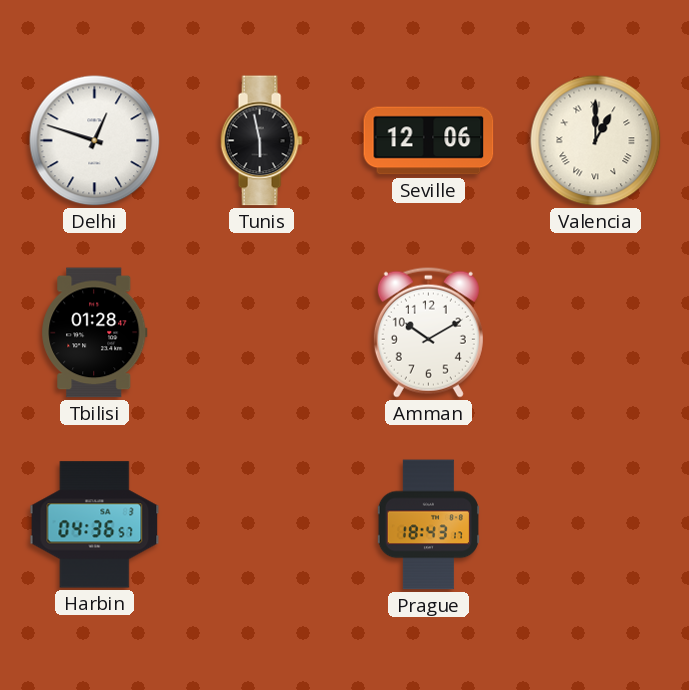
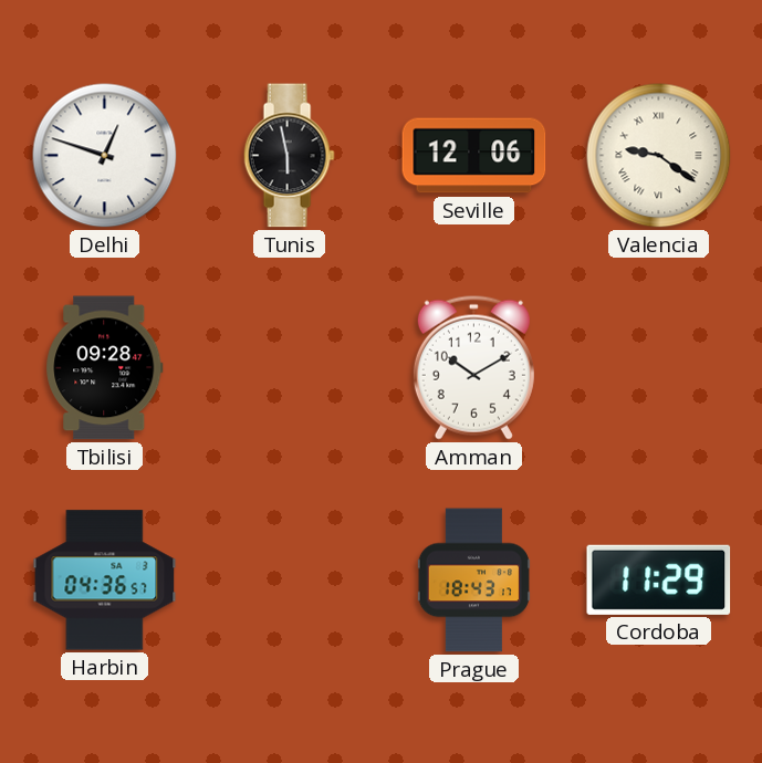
Valencia: 1:00 -> 9:21 (659, 156)
Tbilisi: 01:28 -> 09:28 (105, 368)
Cordoba: none -> 11:29 (659, 579)
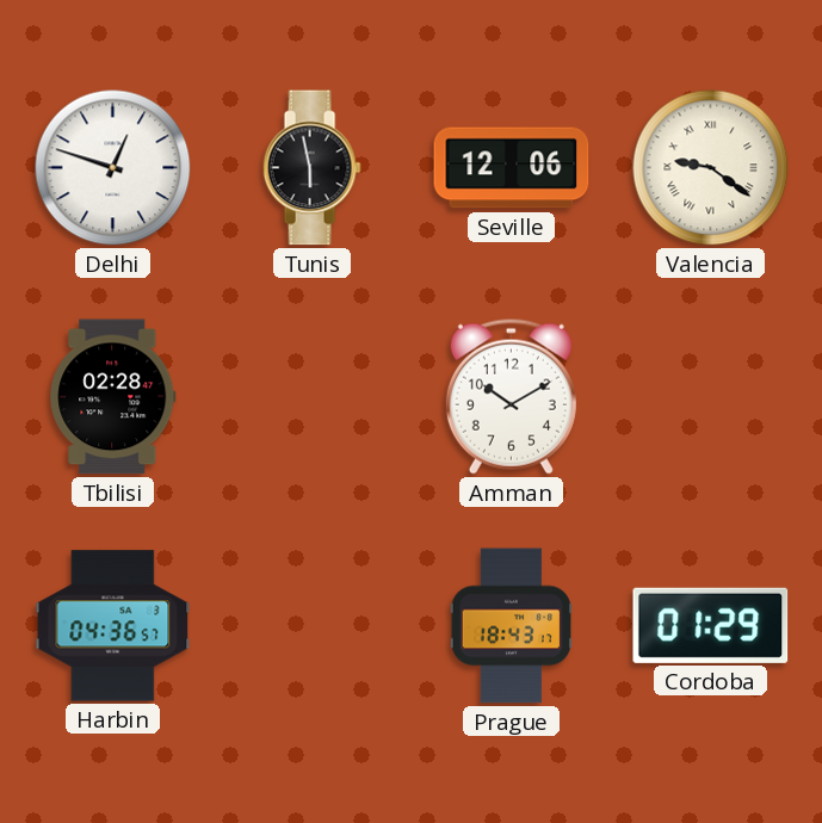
Tbilisi: 09:28 -> 02:28 (113, 397)
Cordoba: 11:29 -> 01:29 (711, 625)
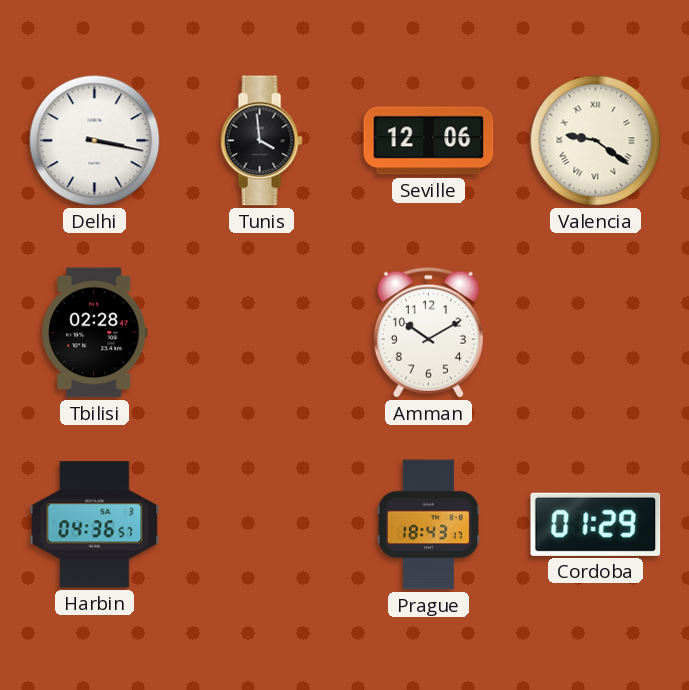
Delhi: 12:48 -> 3:17 (95, 141)
Tunis: 5:58 -> 3:59 (261, 141)
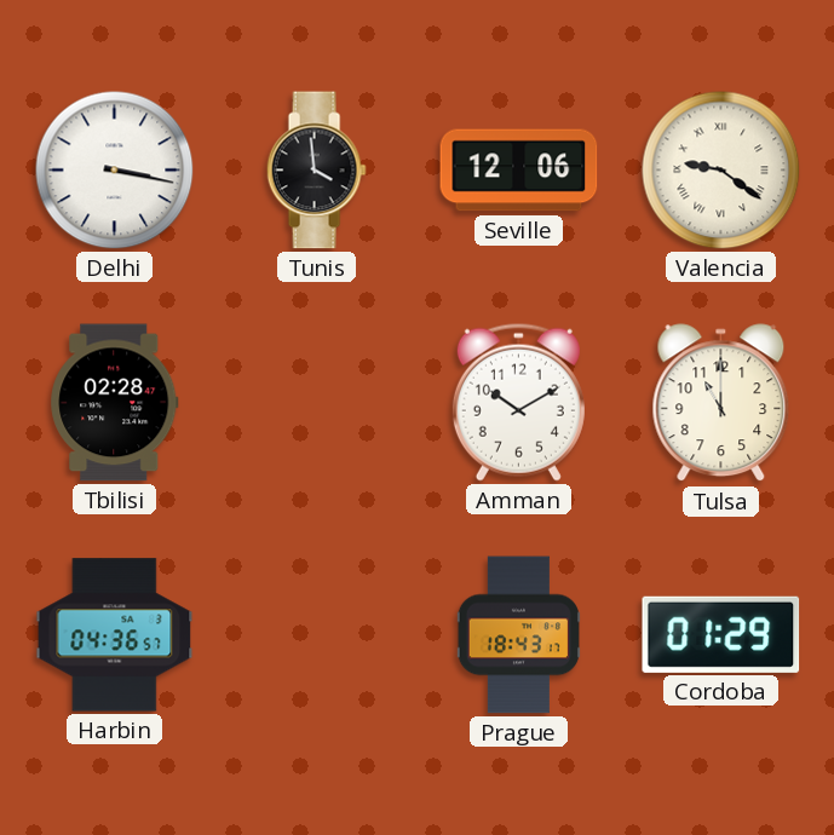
Tulsa: none -> 11:00 (721, 403)
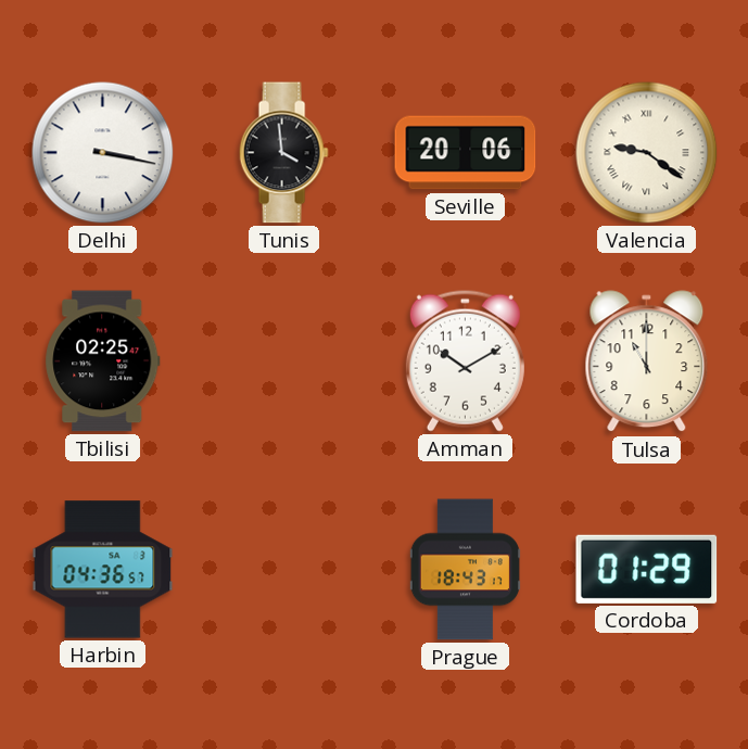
Seville: 12:06 -> 20:06 (466, 153)
Tbilisi: 02:28 -> 02:25 (103, 361)
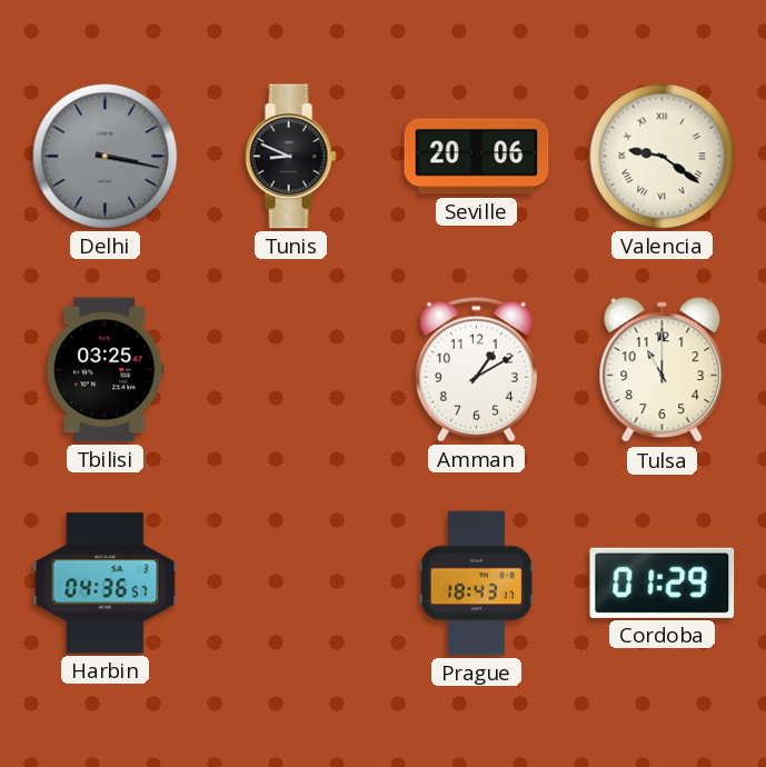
Delhi dial: white -> grey (106, 157)
Tunis: 3:59 -> 8:49 (290, 157)
Tbilisi: 02:25 -> 03:25 (106, 370)
Amman: 10:10 -> 1:10 (476, 369)
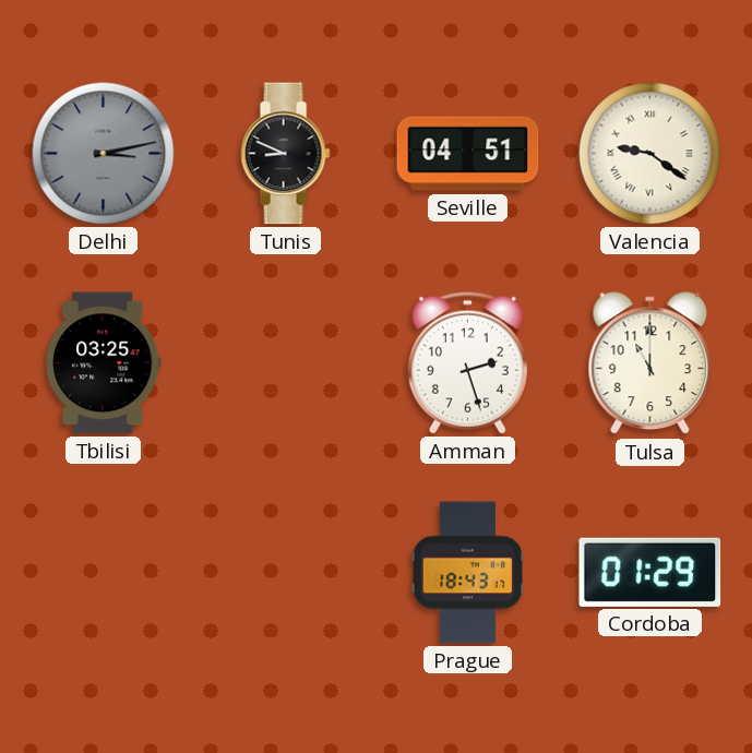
Delhi: 3:17 -> 3:13 (104, 154)
Seville: 20:06 -> 04:51 (468, 154)
Amman: 1:10 -> 2:27 (467, 362)
Harbin: 04:36 -> none (106, 584)
